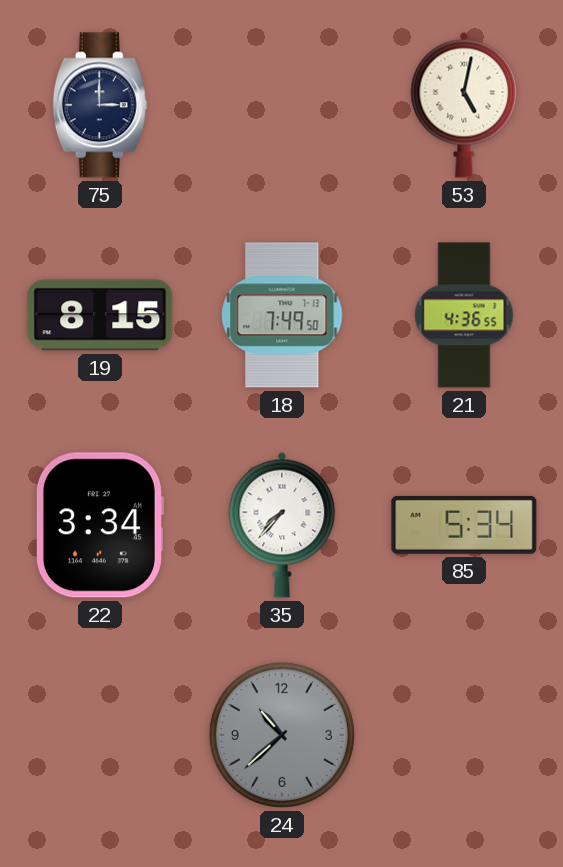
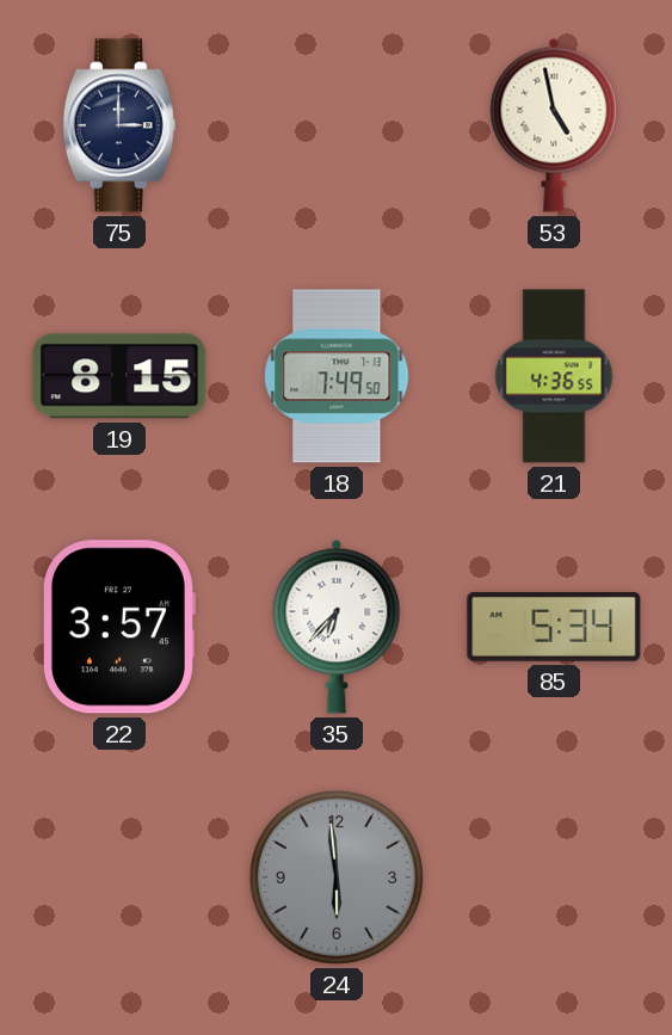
53: 5:02 -> 4:58 (554, 125)
22: 3:34 -> 3:57 (118, 627)
35: 7:37 -> 6:37 (337, 627)
24: 10:38 -> 5:59 (337, 877)
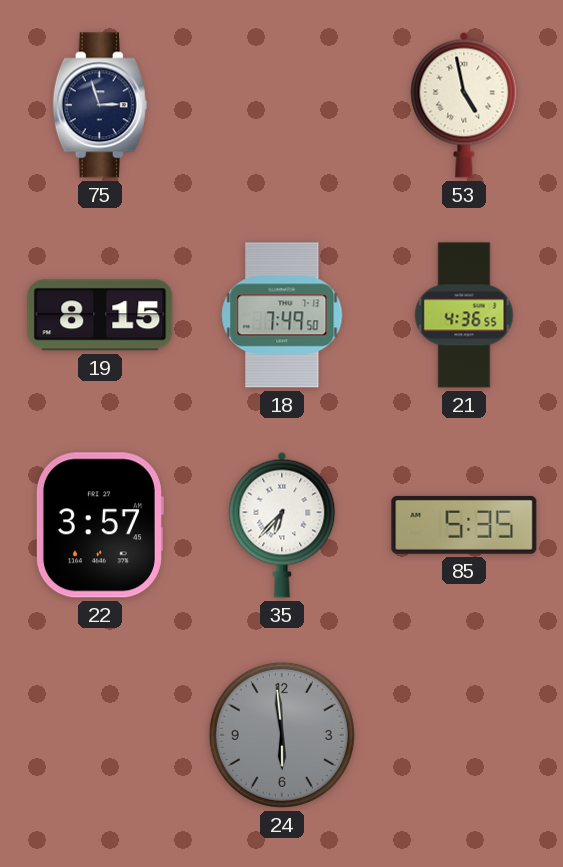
75: 3:00 -> 2:57 (100, 105)
85: 5:34 -> 5:35 (464, 525)
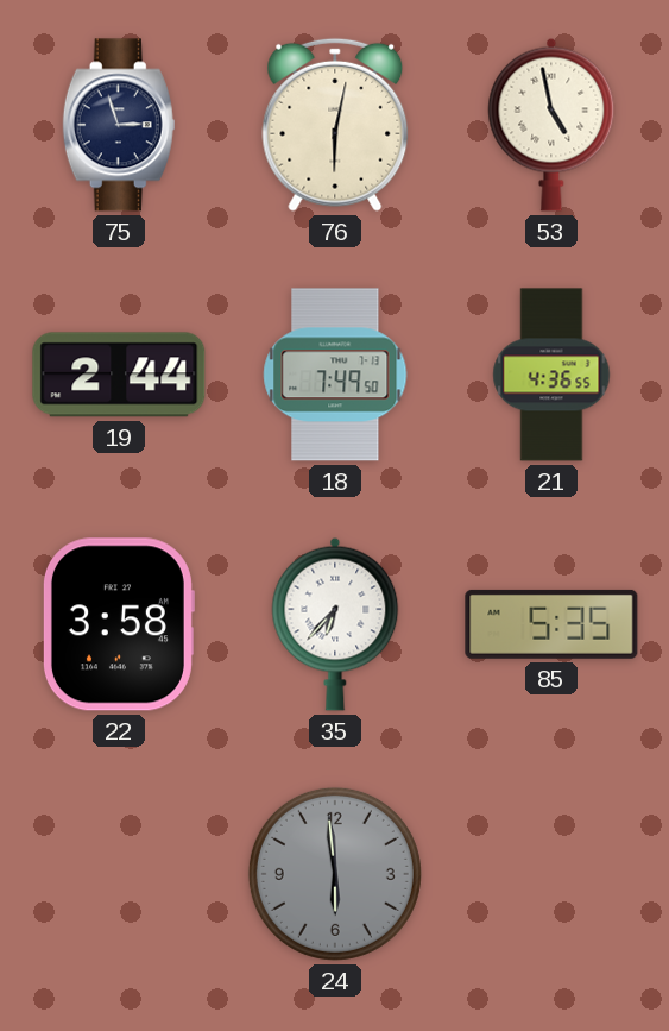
76: none -> 6:02 (335, 125)
19: 8:15 -> 2:44 (119, 375)
22: 3:57 -> 3:58 (118, 624)
